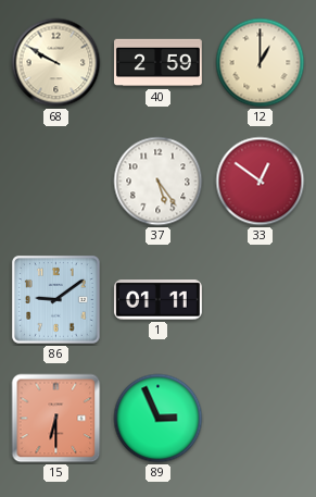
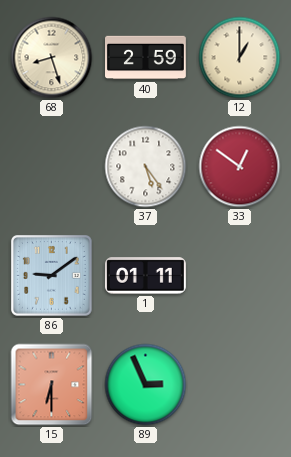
68: 9:50 -> 8:27 (52, 58)
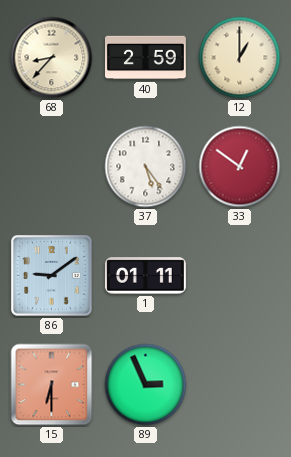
68: 8:27 -> 8:37 (52, 58)
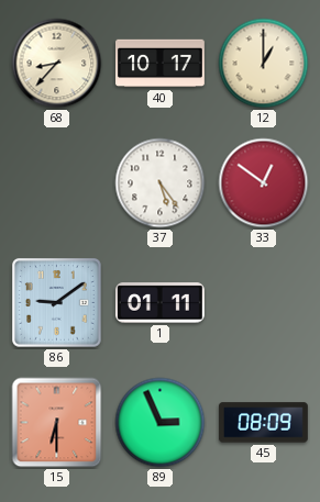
40: 2:59 -> 10:17 (161, 64)
45: none -> 08:09 (263, 423)
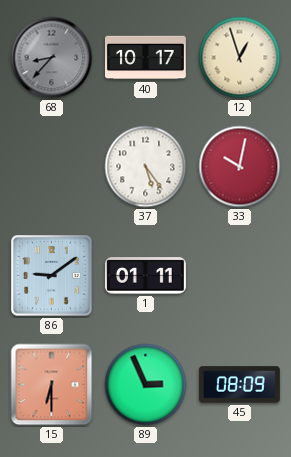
68 dial: cream -> grey (52, 58)
12: 1:00 -> 12:57 (240, 58)
33: 12:51 -> 10:02 (240, 167)
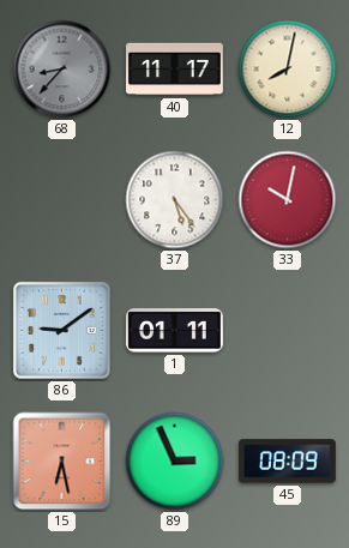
40: 10:17 -> 11:17 (175, 70)
12: 12:57 -> 8:02 (288, 70)
15: 6:30 -> 6:28 (62, 462)
